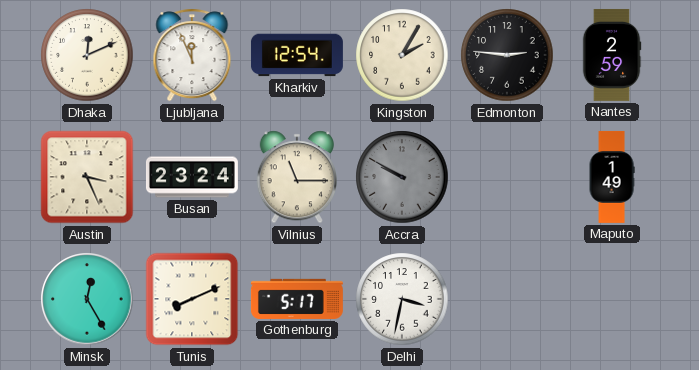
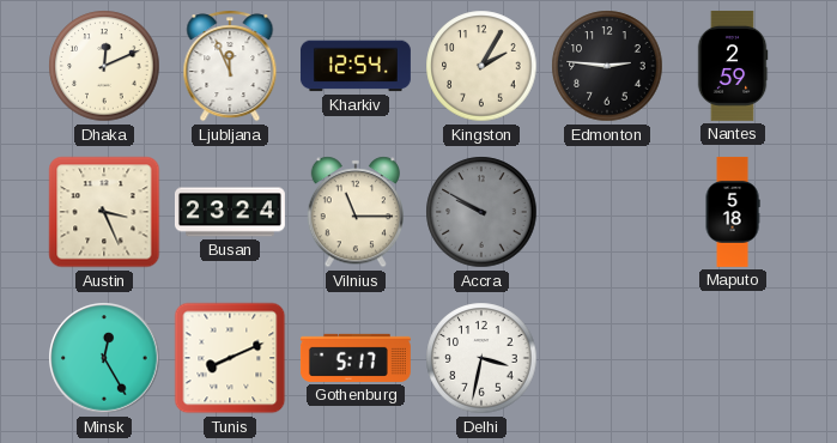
Maputo: 1:49 -> 5:18 (733, 212)
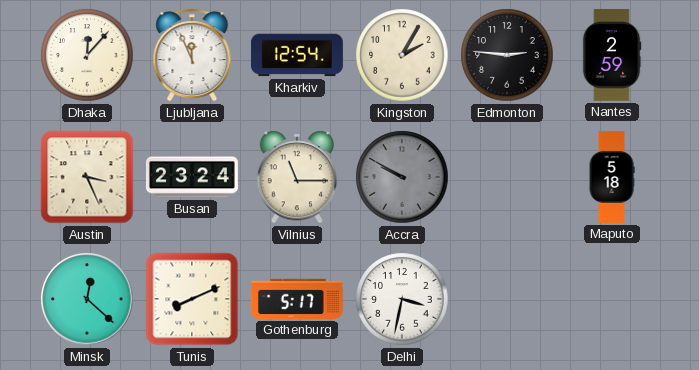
Dhaka: 12:11 -> 12:07 (87, 55)
Minsk: 12:25 -> 12:22 (87, 299)
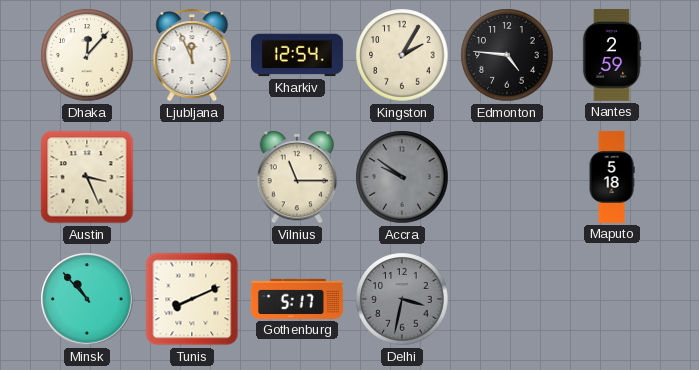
Edmonton: 2:46 -> 4:46 (507, 55)
Busan: 23:24 -> none (192, 177)
Accra: 9:50 -> 9:51 (402, 177)
Minsk: 12:22 -> 10:53 (87, 299)
Delhi dial: white -> grey (402, 299)
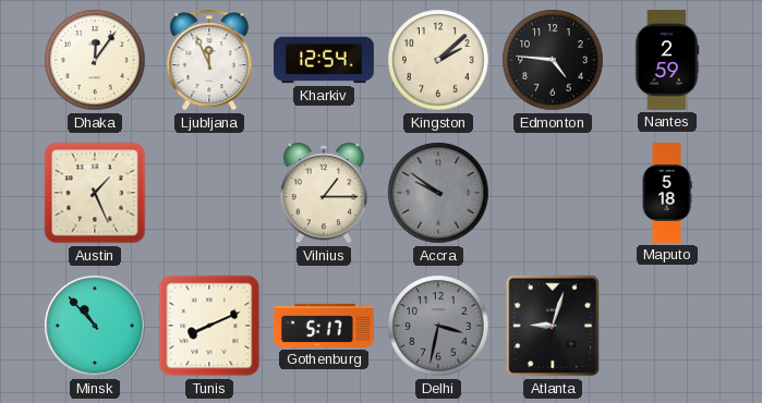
Dhaka: 12:07 -> 12:06 (95, 60)
Kingston: 2:05 -> 2:08 (438, 60)
Austin: 3:26 -> 1:26 (95, 193)
Vilnius: 11:15 -> 1:15 (323, 193)
Atlanta: none -> 9:03 (553, 326)
